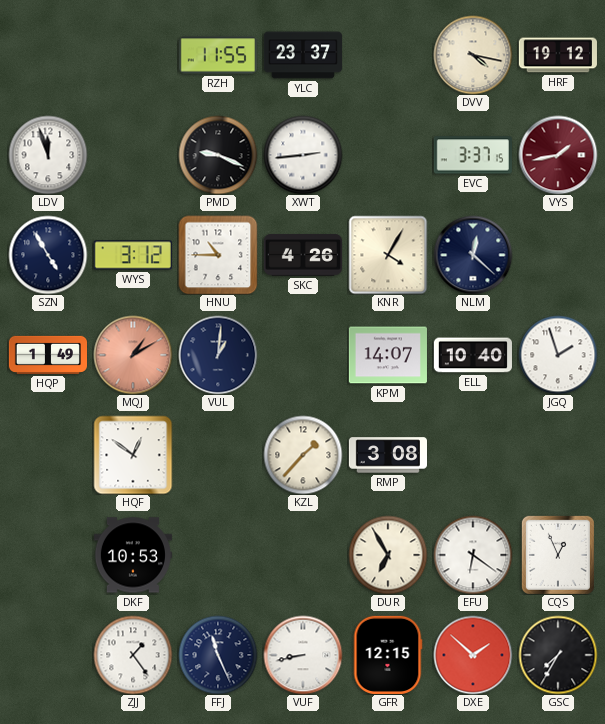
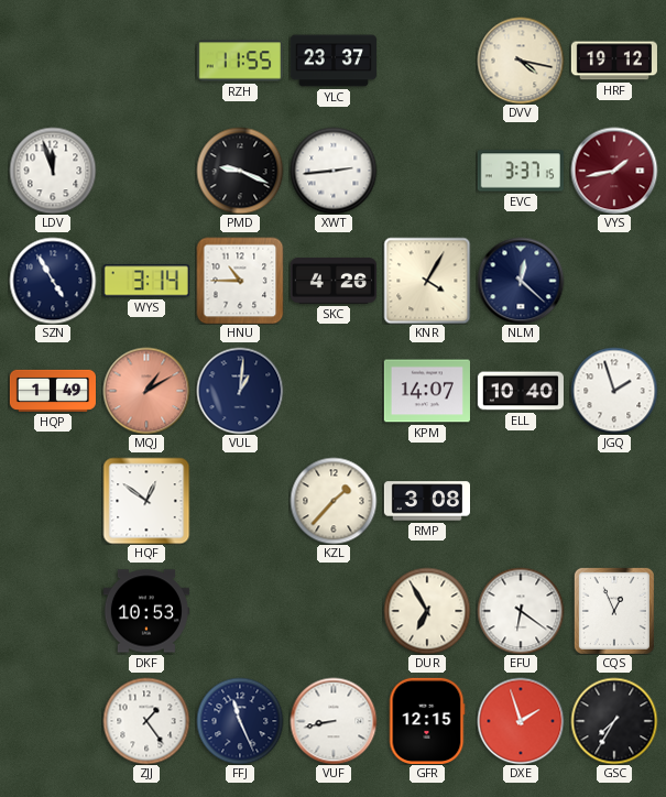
WYS: 3:12 -> 3:14 (146, 281)
DXE: 1:52 -> 1:57 (521, 721)
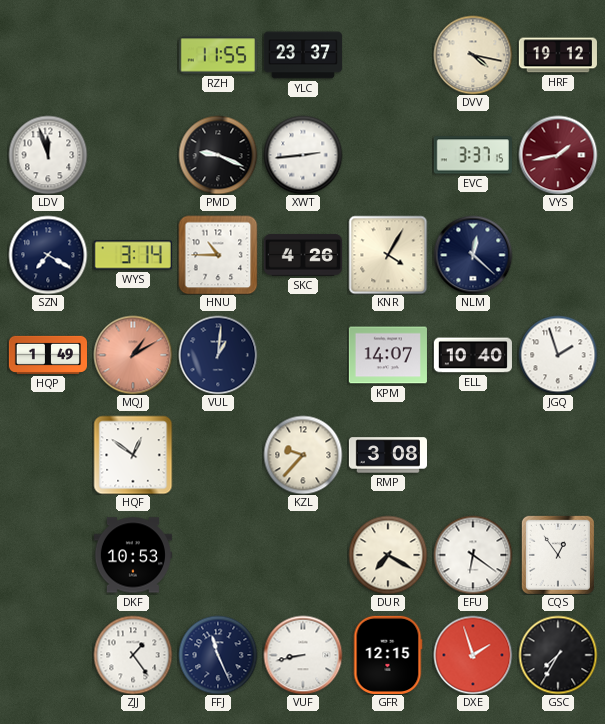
SZN: 4:55 -> 7:20 (48, 255)
KZL: 1:37 -> 9:37 (303, 455)
DUR: 6:55 -> 7:20 (388, 555)
CQS: 12:56 -> 12:54 (558, 555)
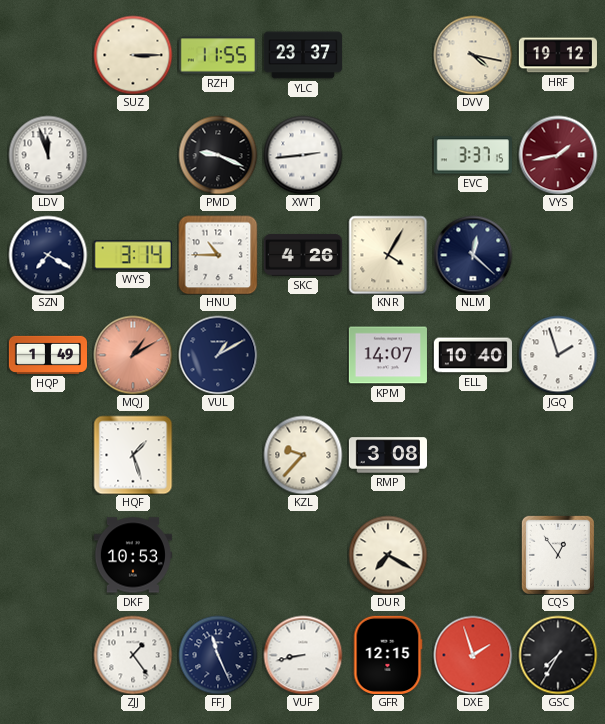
SUZ: none -> 3:15 (133, 55)
VUL: 1:01 -> 1:10 (218, 355)
HQF: 12:51 -> 1:27 (133, 455)
EFU: 6:21 -> none (473, 555)
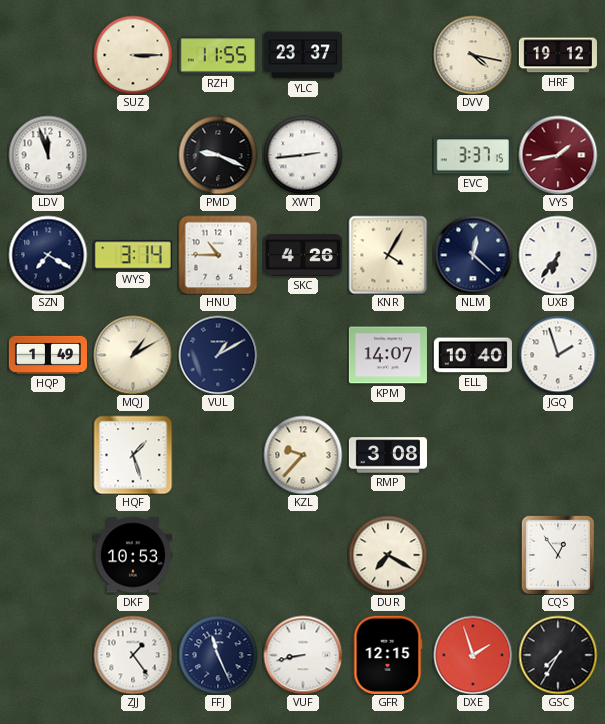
UXB: none -> 6:36 (558, 255)
MQJ dial: salmon -> cream (133, 355)
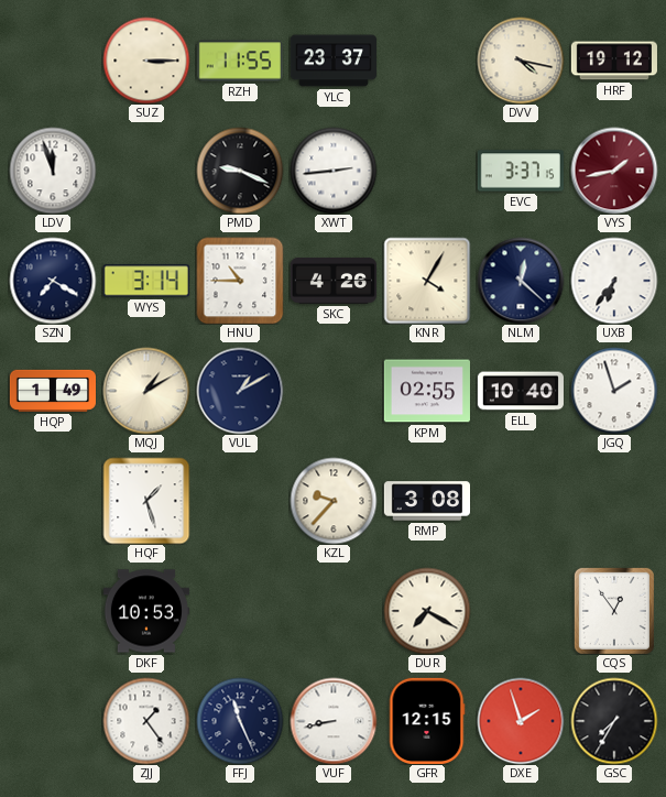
KPM: 14:07 -> 02:55 (427, 391)
